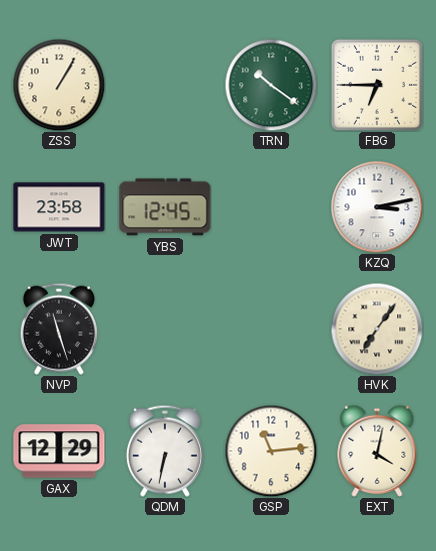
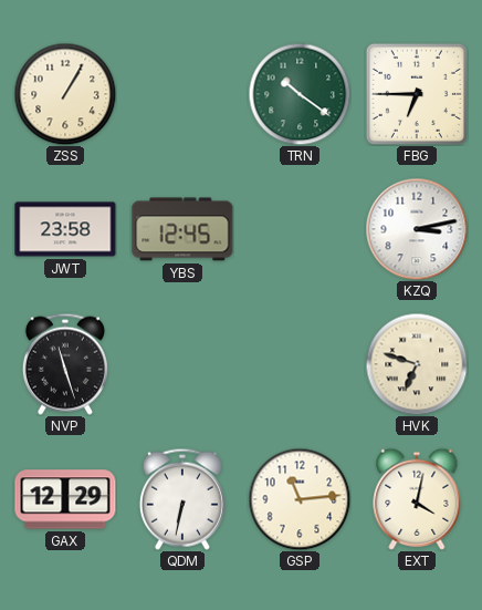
HVK: 7:06 -> 6:48 (417, 364)
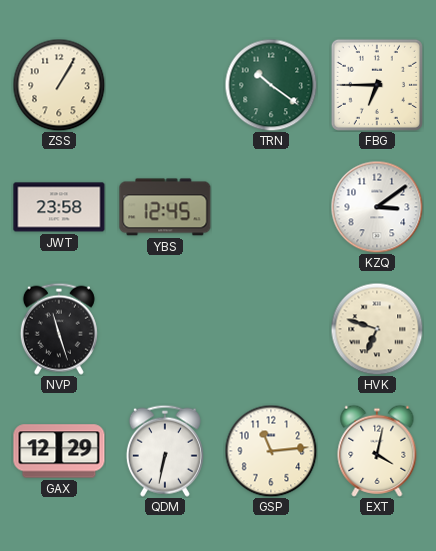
KZQ: 3:13 -> 3:09 (377, 207)
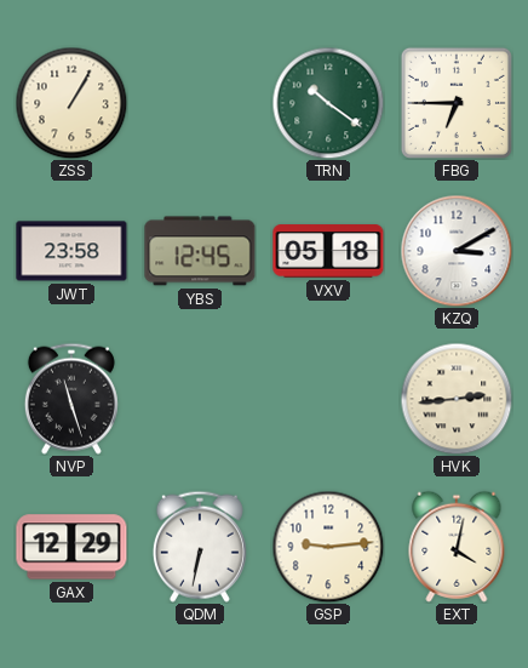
VXV: none -> 05:18 (328, 251)
KZQ: 3:09 -> 3:10 (457, 251)
HVK: 6:48 -> 2:44 (457, 399)
GSP: 11:14 -> 9:14 (328, 547)
